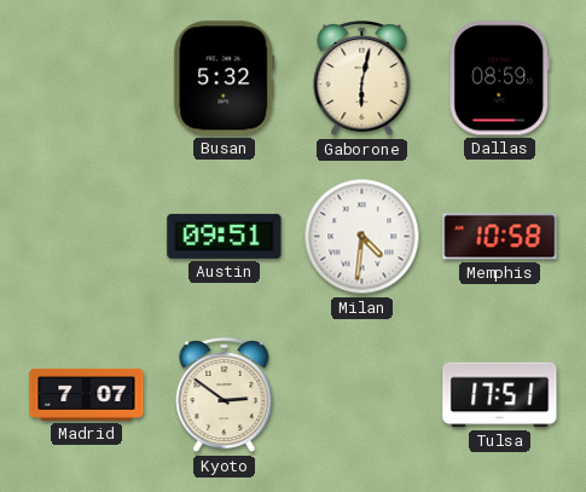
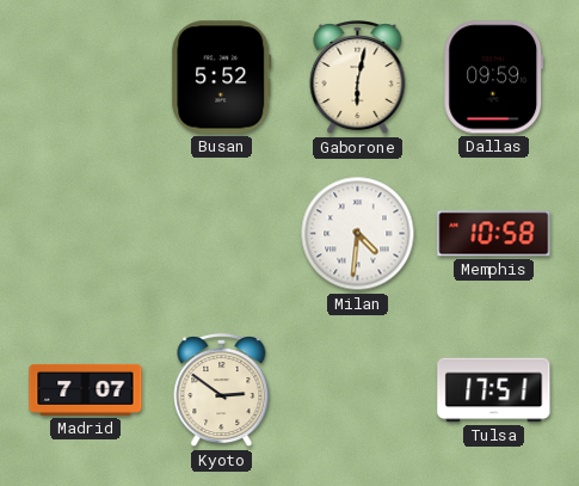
Busan: 5:32 -> 5:52 (222, 78)
Dallas: 08:59 -> 09:59 (494, 78)
Austin: 09:51 -> none (225, 236)
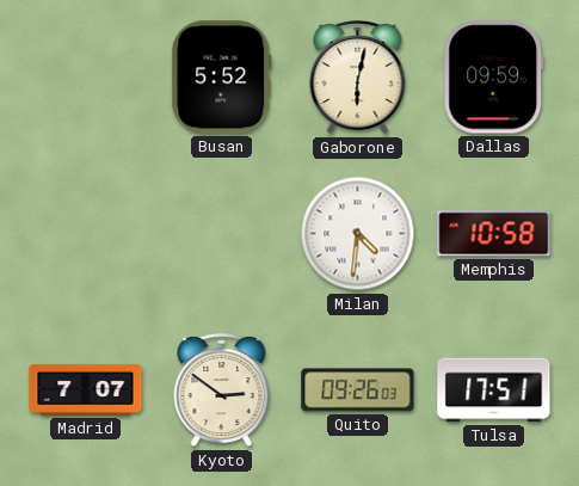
Quito: none -> 09:26 (358, 390)
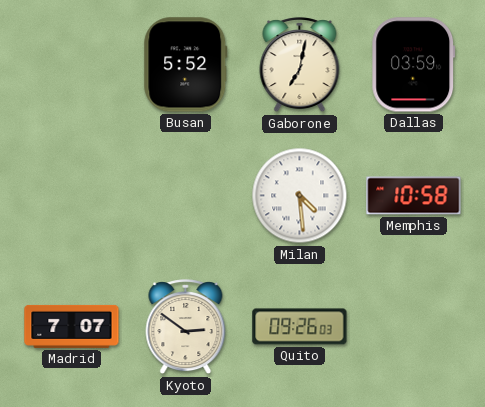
Gaborone: 6:02 -> 7:02 (300, 65)
Dallas: 09:59 -> 03:59 (414, 65)
Milan: 4:31 -> 4:29 (300, 196)
Tulsa: 17:51 -> none (494, 390)
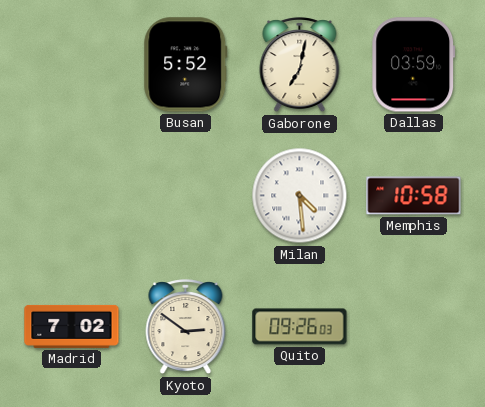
Madrid: 7:07 -> 7:02 (72, 326)
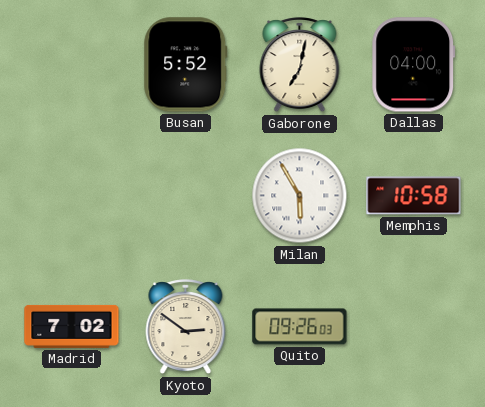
Dallas: 03:59 -> 04:00 (414, 65)
Milan: 4:29 -> 5:55 (300, 196)
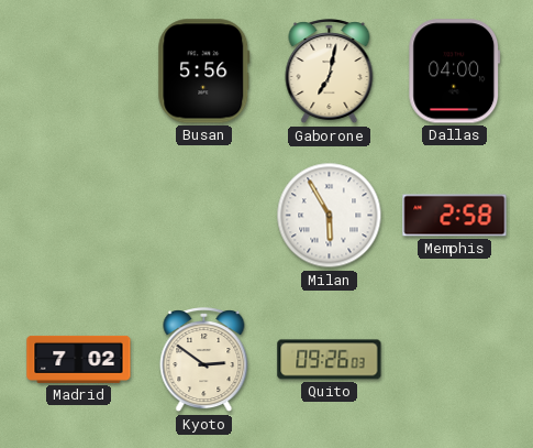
Busan: 5:52 -> 5:56 (204, 72)
Memphis: 10:58 -> 2:58 (455, 216)
